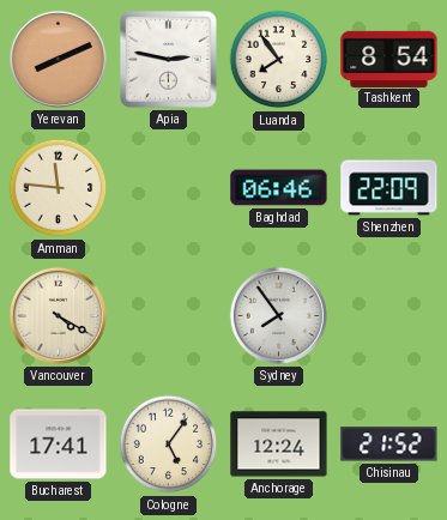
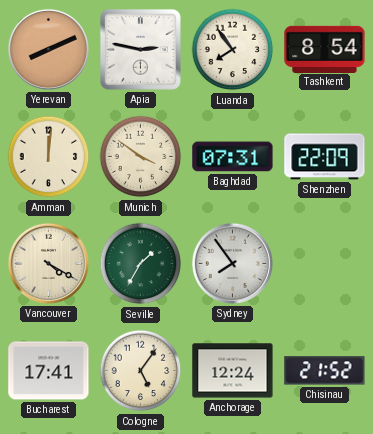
Amman: 11:46 -> 12:01 (49, 157)
Munich: none -> 3:51 (141, 157)
Baghdad: 06:46 -> 07:31 (233, 157)
Seville: none -> 1:35 (141, 264)
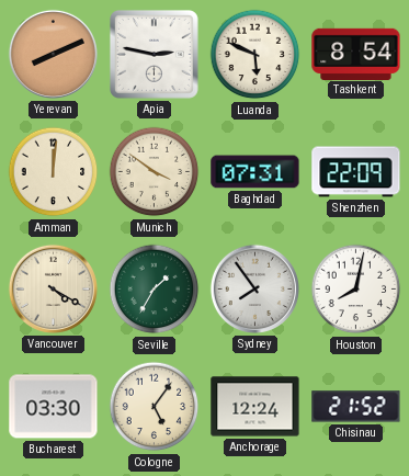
Luanda: 7:54 -> 5:49 (255, 55)
Houston: none -> 8:02 (356, 290)
Bucharest: 17:41 -> 03:30 (54, 407)
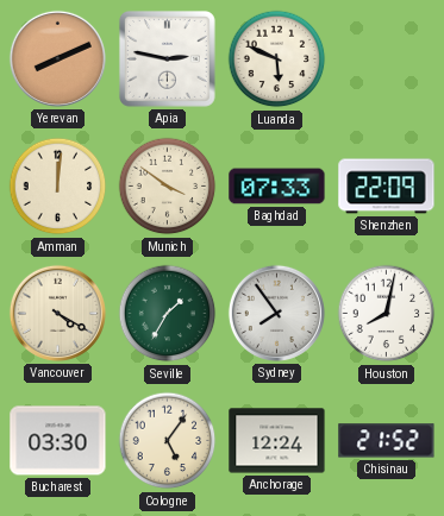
Tashkent: 8:54 -> none (356, 54)
Baghdad: 07:31 -> 07:33 (277, 187)
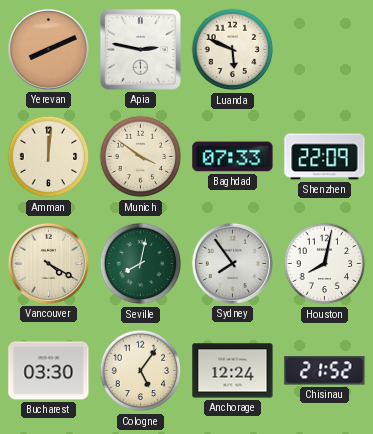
Seville: 1:35 -> 8:02 (141, 264)
